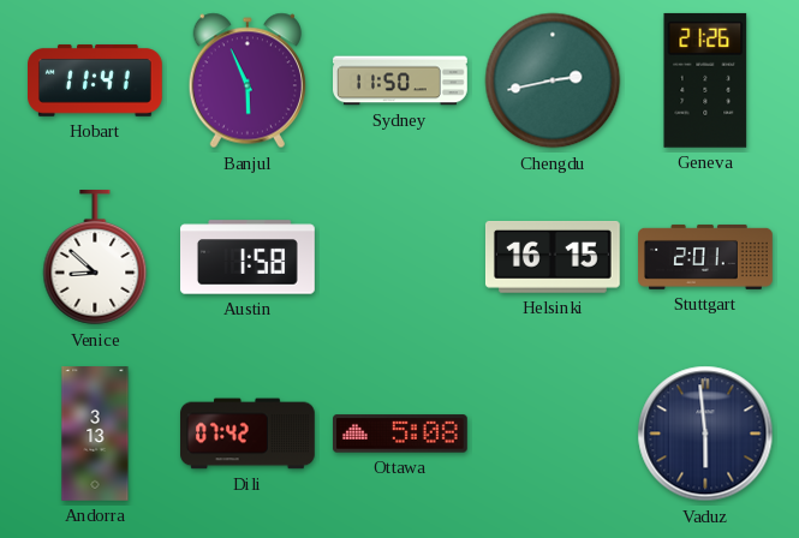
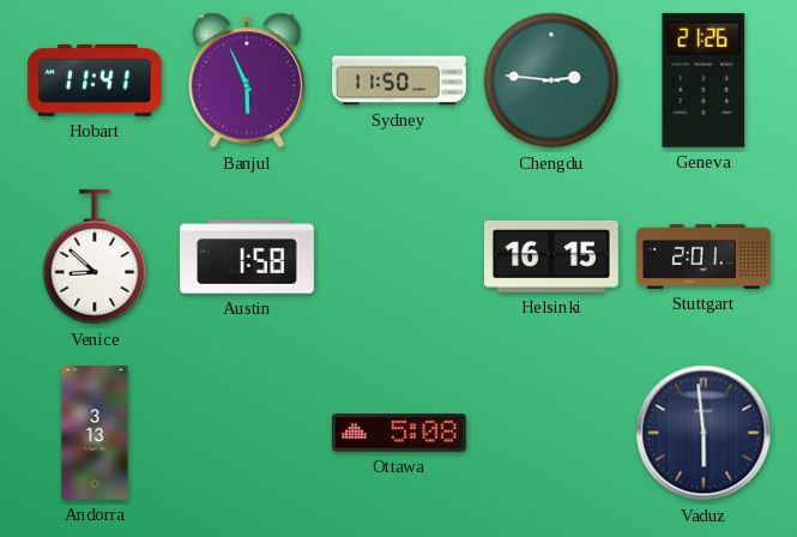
Chengdu: 2:43 -> 2:46 (551, 80)
Dili: 07:42 -> none (249, 434)
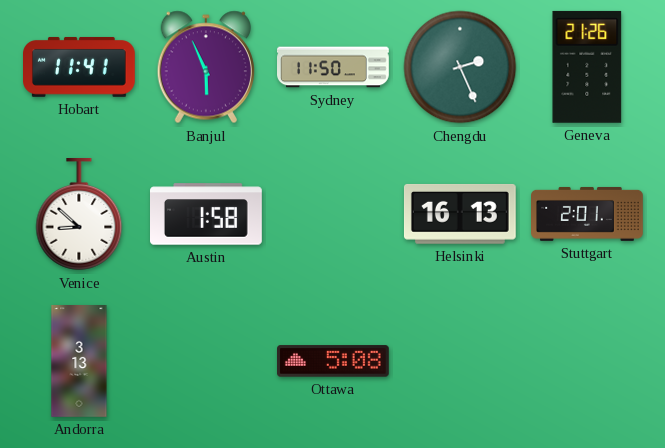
Chengdu: 2:46 -> 2:26 (460, 67)
Helsinki: 16:15 -> 16:13 (460, 214)
Vaduz: 5:59 -> none (704, 433)
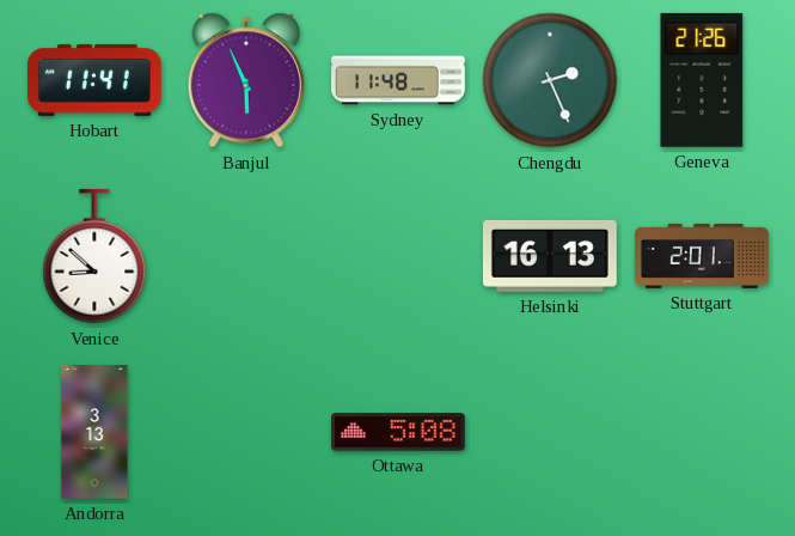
Sydney: 11:50 -> 11:48 (398, 80)
Austin: 1:58 -> none (207, 214)
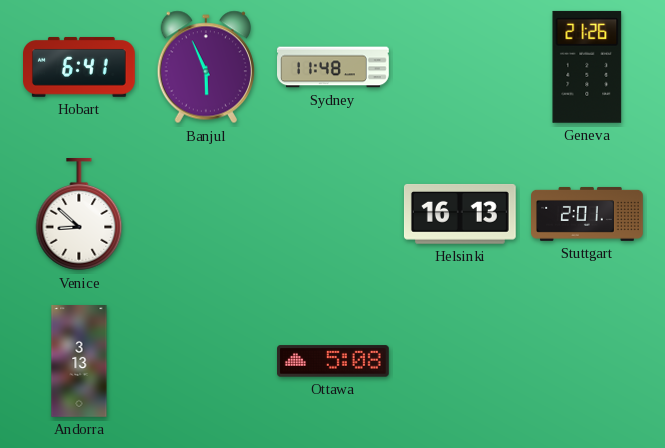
Hobart: 11:41 -> 6:41 (80, 67)
Chengdu: 2:26 -> none (550, 80)
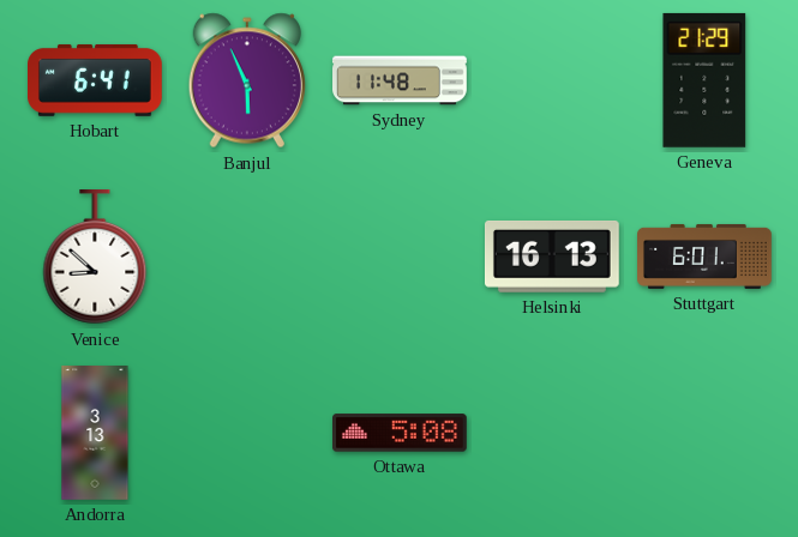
Geneva: 21:26 -> 21:29 (704, 80)
Stuttgart: 2:01 -> 6:01 (706, 257)
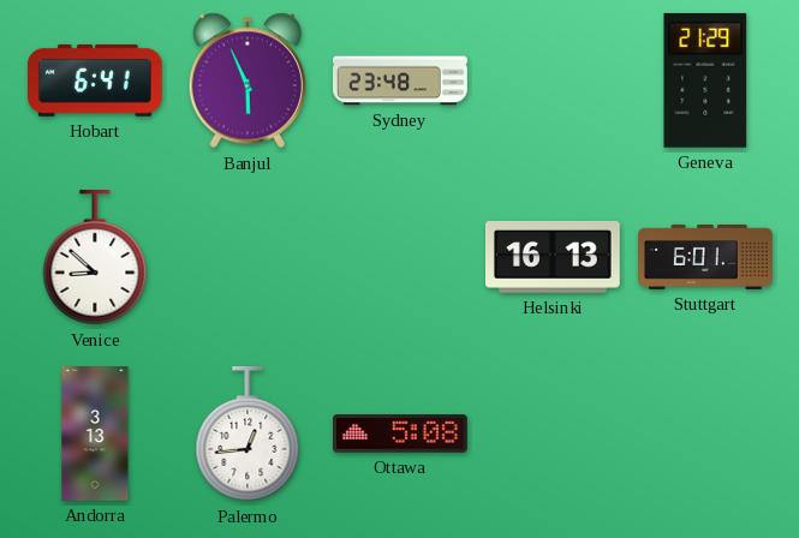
Sydney: 11:48 -> 23:48 (400, 80)
Palermo: none -> 12:44 (248, 435)
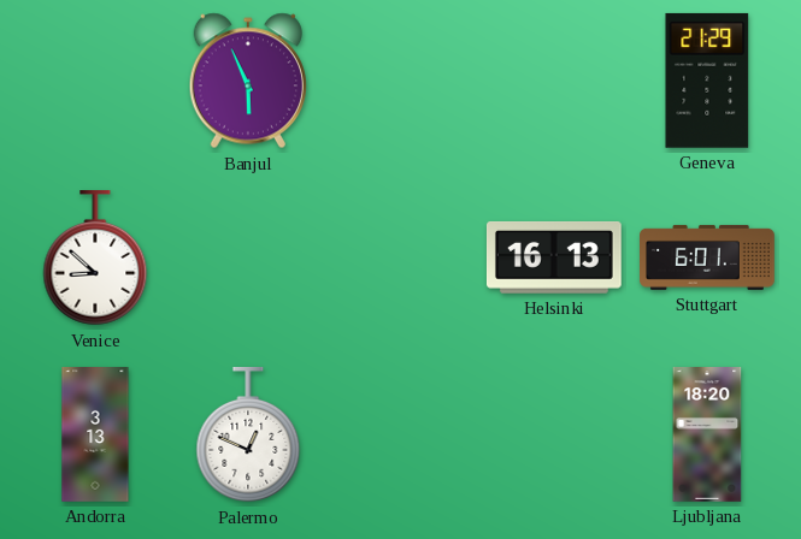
Hobart: 6:41 -> none (96, 80)
Sydney: 23:48 -> none (400, 80)
Palermo: 12:44 -> 12:49 (248, 436)
Ottawa: 5:08 -> none (401, 434)
Ljubljana: none -> 18:20 (707, 436)
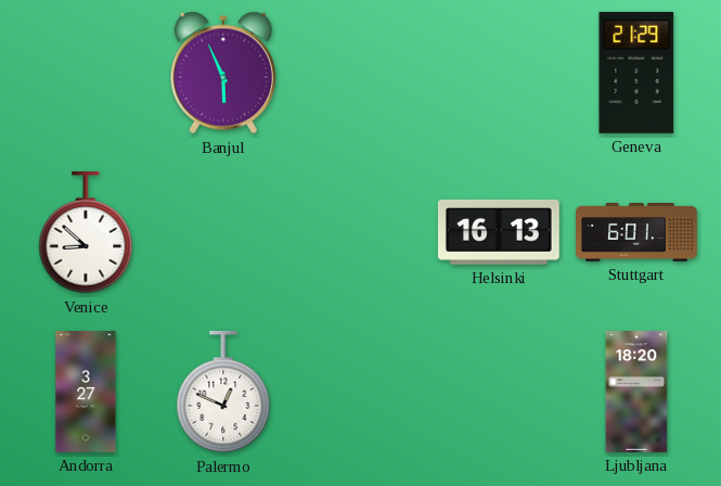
Andorra: 3:13 -> 3:27 (86, 393)
